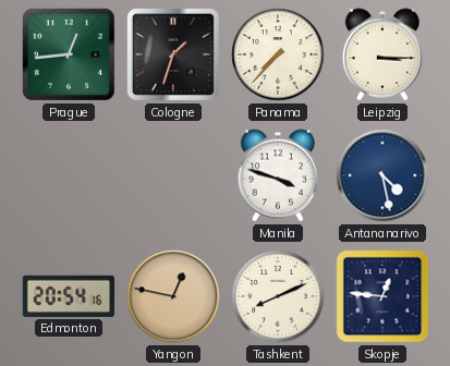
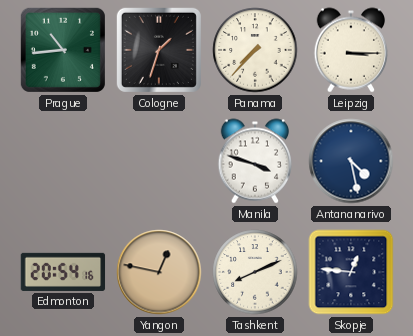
Prague: 12:44 -> 10:44 (63, 50)
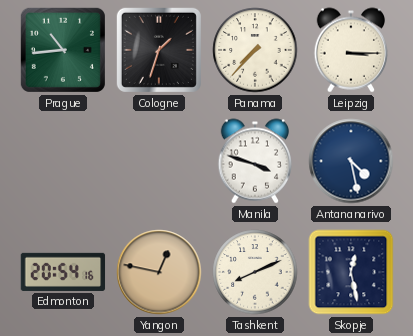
Skopje: 12:46 -> 12:28 (351, 272)
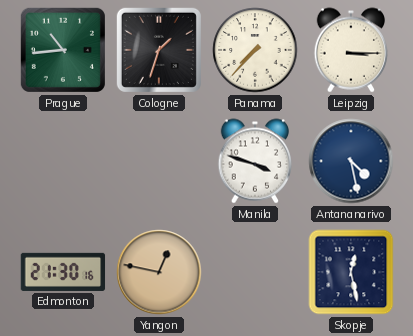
Edmonton: 20:54 -> 21:30 (63, 272)
Tashkent: 8:11 -> none (255, 272)
